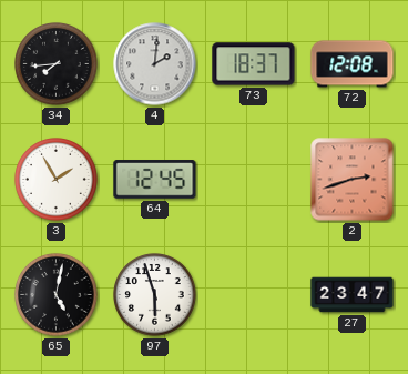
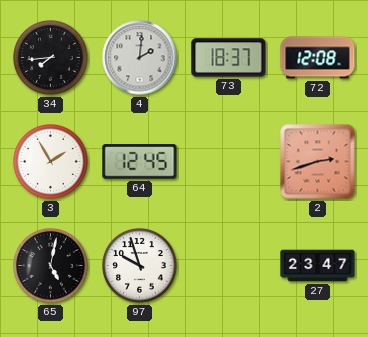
97: 5:57 -> 9:57 (140, 266)
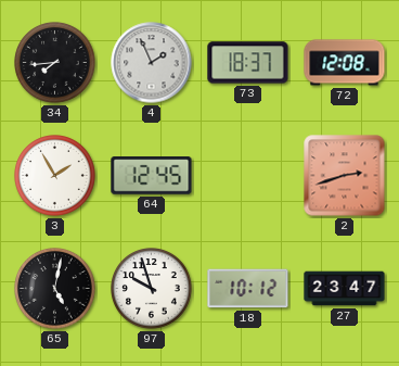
4: 2:01 -> 1:56 (152, 63)
18: none -> 10:12 (248, 289)
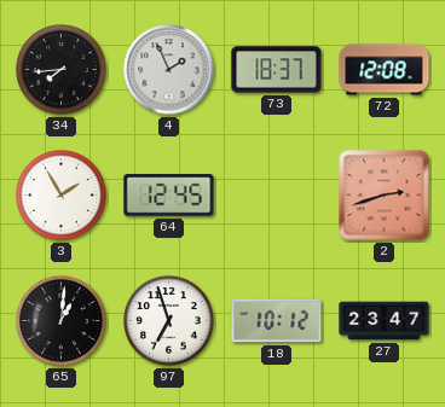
65: 5:02 -> 1:01 (62, 321)
97: 9:57 -> 6:57 (169, 321)
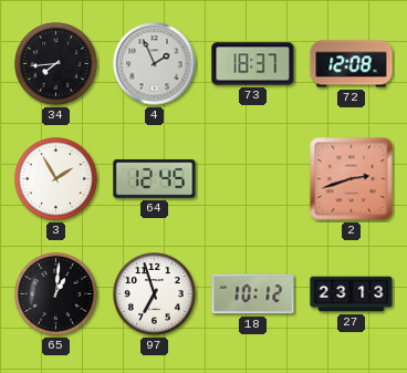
27: 23:47 -> 23:13 (352, 294)
